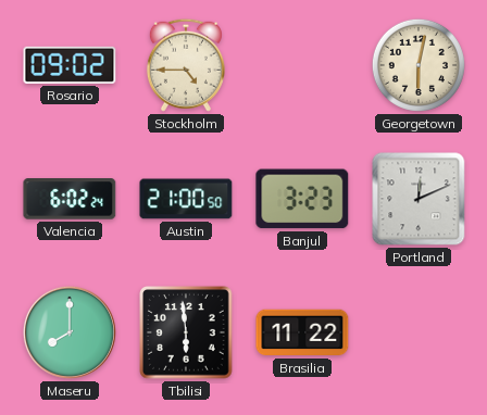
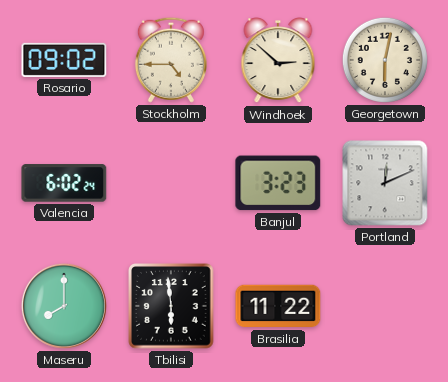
Windhoek: none -> 2:52 (278, 61)
Austin: 21:00 -> none (186, 199)
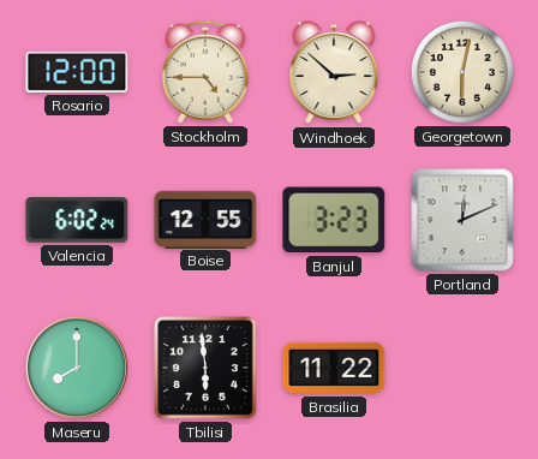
Rosario: 09:02 -> 12:00 (77, 72)
Boise: none -> 12:55 (205, 219)
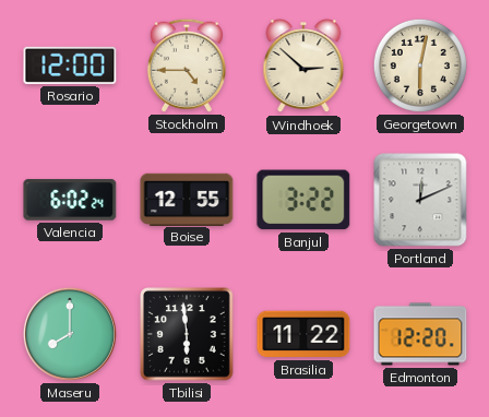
Banjul: 3:23 -> 3:22 (303, 200)
Edmonton: none -> 12:20 (420, 334)
